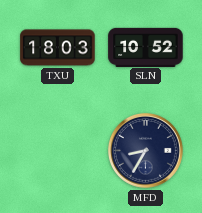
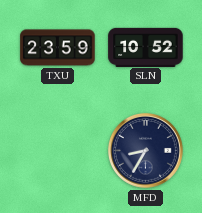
TXU: 18:03 -> 23:59 (58, 48)
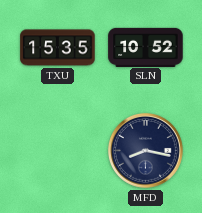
TXU: 23:59 -> 15:35 (58, 48)
MFD: 8:35 -> 8:17 (145, 150)
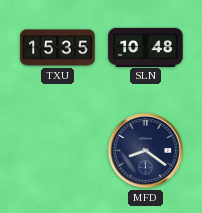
SLN: 10:52 -> 10:48 (146, 47)
MFD: 8:17 -> 8:21 (145, 150)
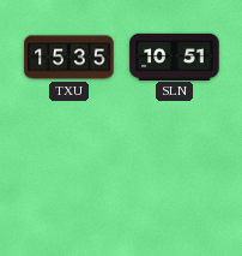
SLN: 10:48 -> 10:51 (175, 56)
MFD: 8:21 -> none (145, 150)
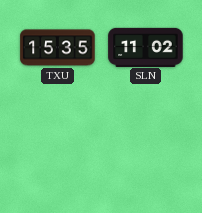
SLN: 10:51 -> 11:02 (146, 47)
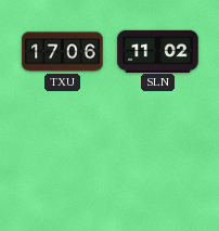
TXU: 15:35 -> 17:06 (63, 52)
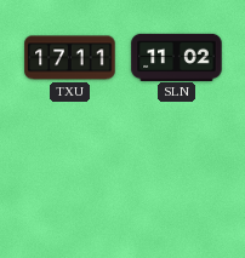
TXU: 17:06 -> 17:11 (70, 58)
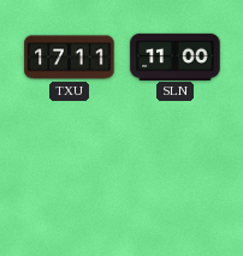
SLN: 11:02 -> 11:00 (176, 56)
